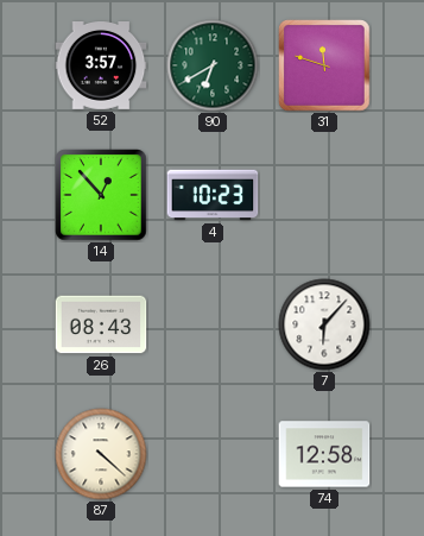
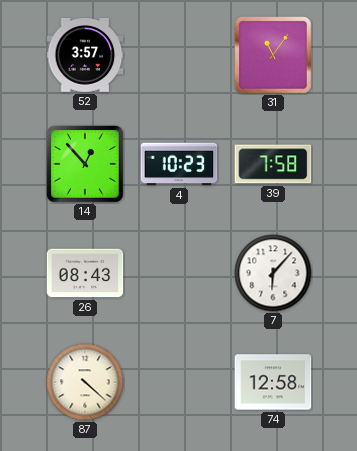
90: 6:40 -> none (213, 65)
31: 11:48 -> 11:06 (273, 55)
39: none -> 7:58 (273, 164)
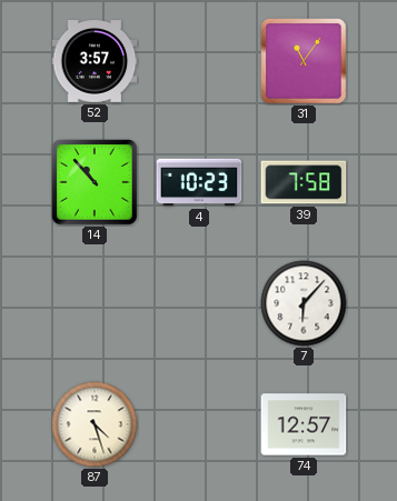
14: 12:53 -> 10:53 (95, 182)
26: 08:43 -> none (85, 273)
87: 4:22 -> 4:27 (95, 424)
74: 12:58 -> 12:57 (304, 424)
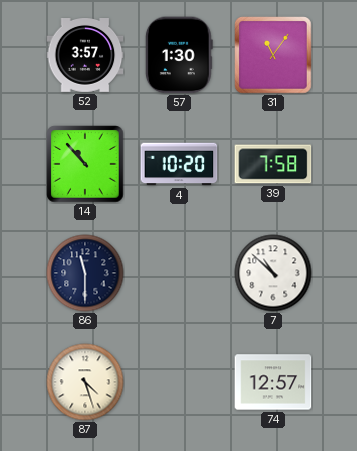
57: none -> 1:30 (179, 55)
4: 10:23 -> 10:20 (179, 164)
86: none -> 11:30 (85, 273)
7: 6:07 -> 10:52 (273, 273)
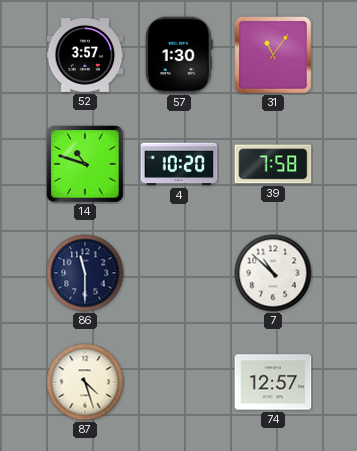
14: 10:53 -> 10:48 (85, 164)
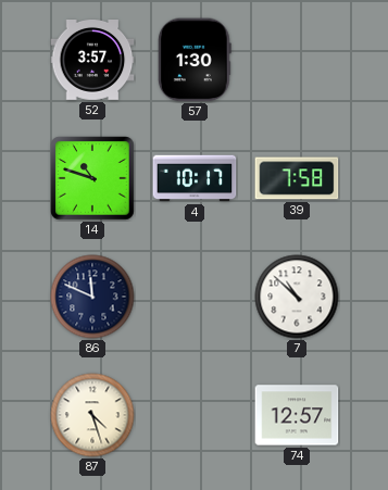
31: 11:06 -> none (273, 55)
4: 10:20 -> 10:17 (195, 178)
86: 11:30 -> 11:49 (92, 297)
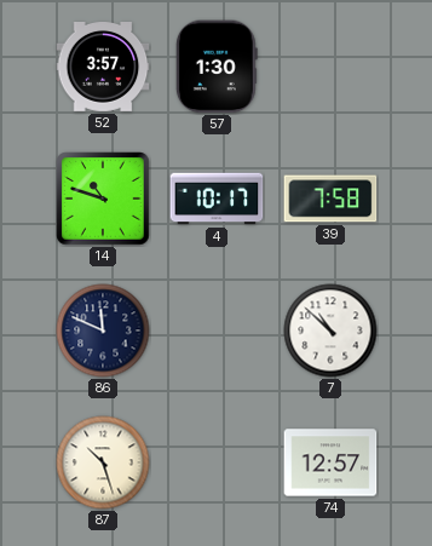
87: 4:27 -> 10:27 (103, 462)
